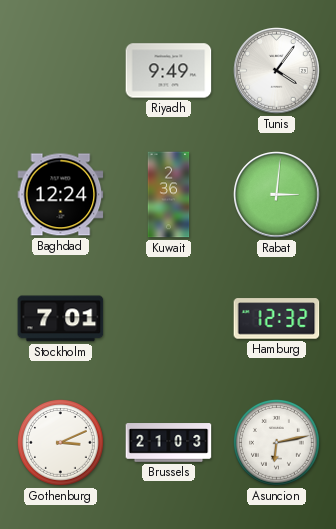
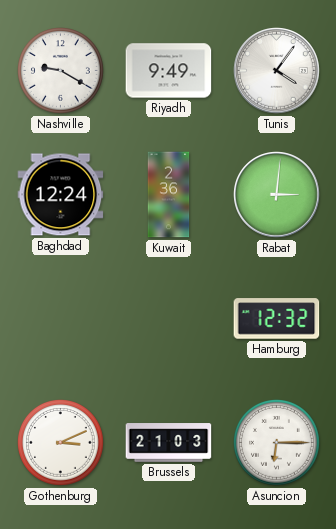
Nashville: none -> 9:20 (61, 71)
Stockholm: 7:01 -> none (61, 319)
Asuncion: 6:13 -> 6:15 (277, 443)
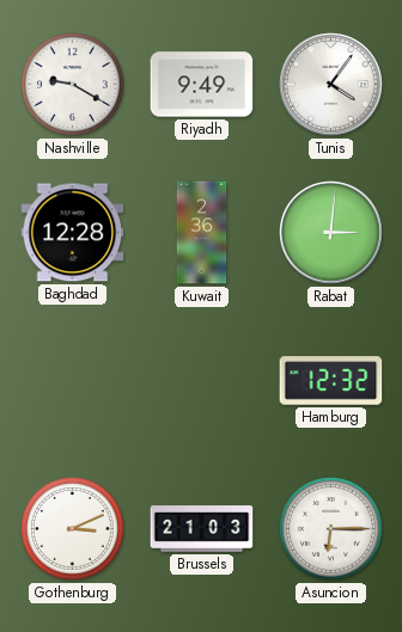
Baghdad: 12:24 -> 12:28 (73, 233)
